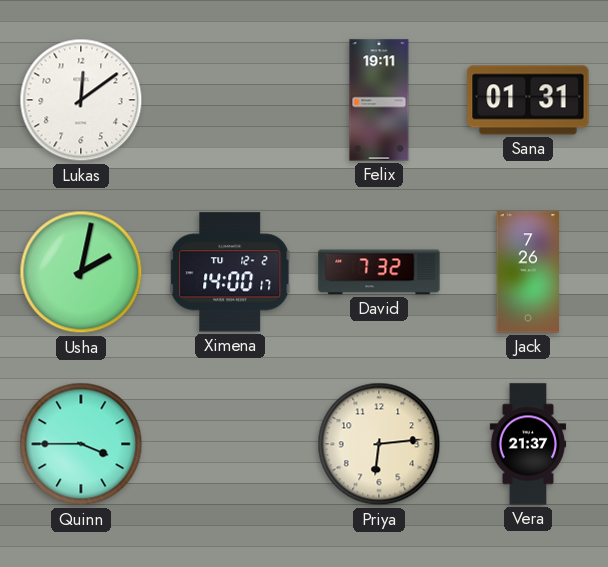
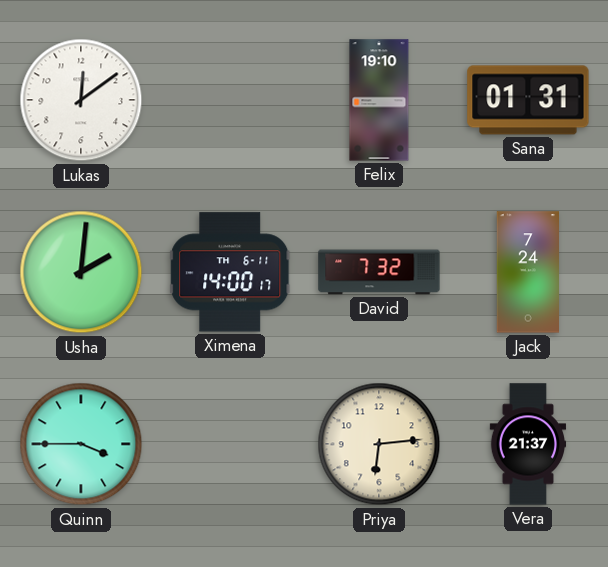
Felix: 19:11 -> 19:10 (379, 100)
Usha: 2:02 -> 2:01 (81, 272)
Ximena date: TU 12-2 -> TH 6-11 (231, 272)
Jack: 7:26 -> 7:24 (528, 272)
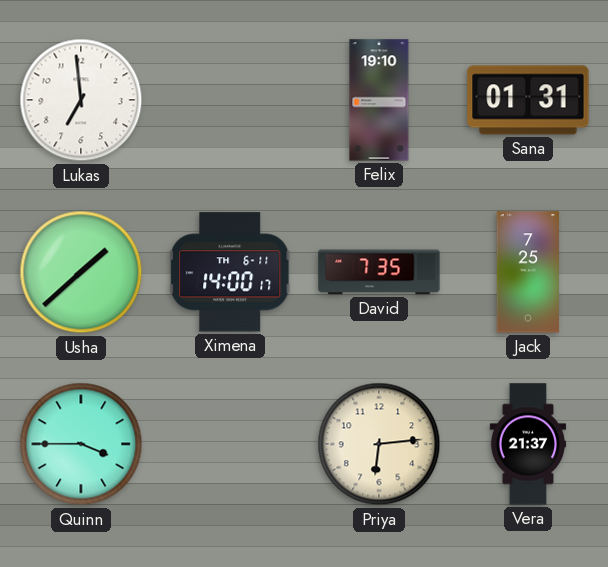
Lukas: 12:09 -> 6:59 (81, 100)
Usha: 2:01 -> 1:38 (81, 272)
David: 7:32 -> 7:35 (379, 272)
Jack: 7:24 -> 7:25 (528, 272)
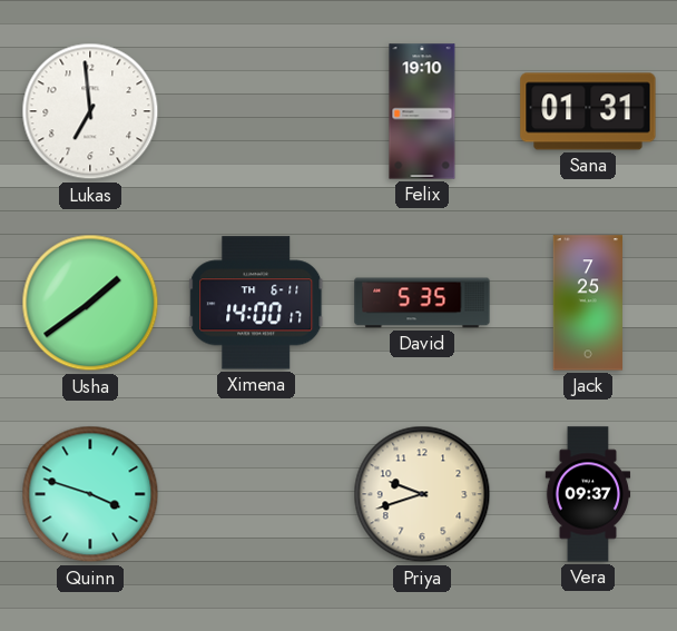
Usha: 1:38 -> 1:39 (90, 303)
David: 7:35 -> 5:35 (422, 303)
Quinn: 3:45 -> 3:48 (90, 494)
Priya: 6:14 -> 9:42 (422, 494)
Vera: 21:37 -> 09:37 (588, 494)
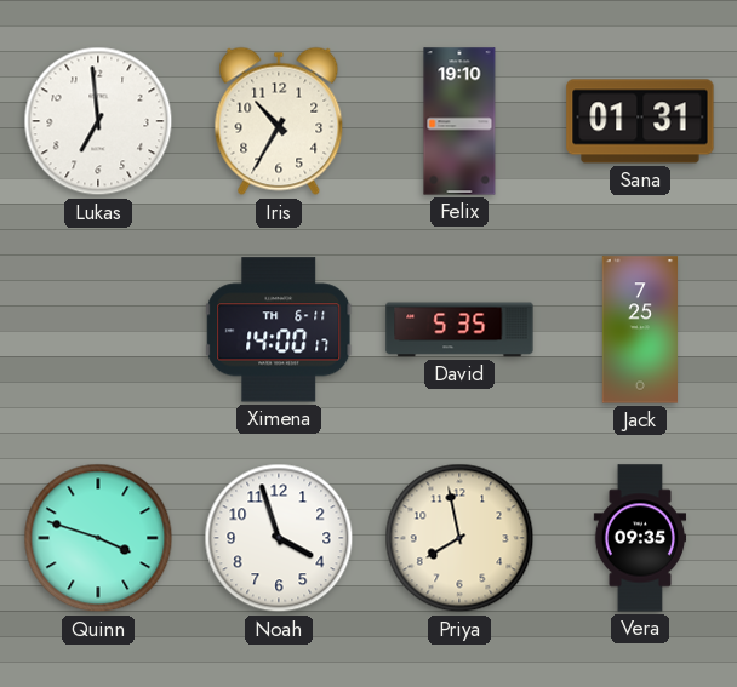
Iris: none -> 10:35 (279, 121)
Usha: 1:39 -> none (90, 303)
Noah: none -> 3:57 (279, 538)
Priya: 9:42 -> 7:58 (459, 538)
Vera: 09:37 -> 09:35 (640, 538)
